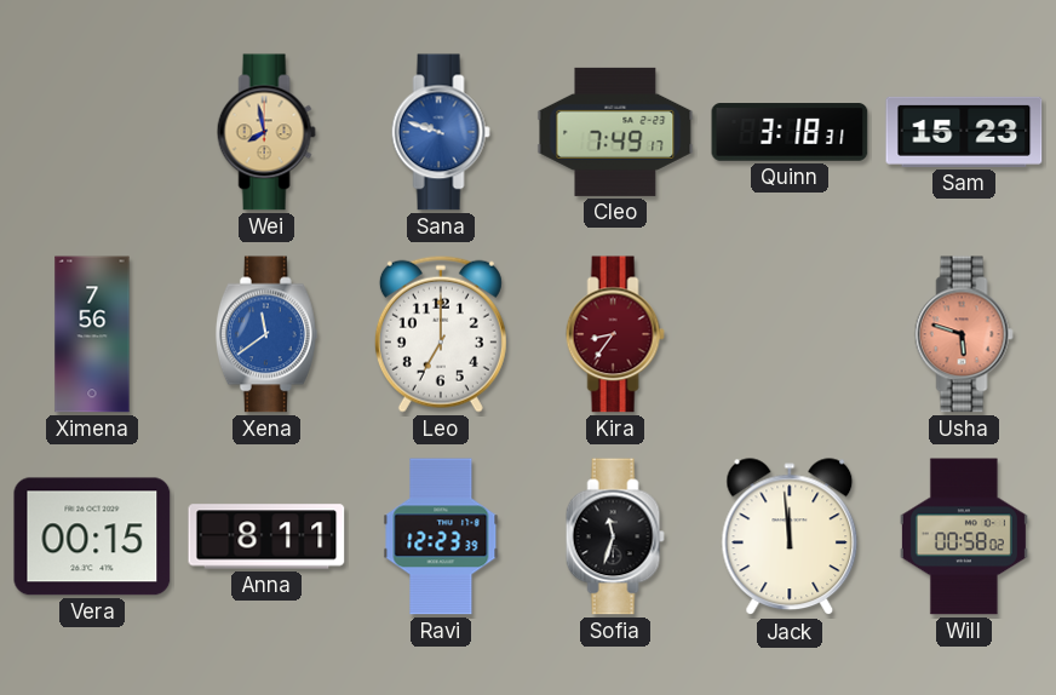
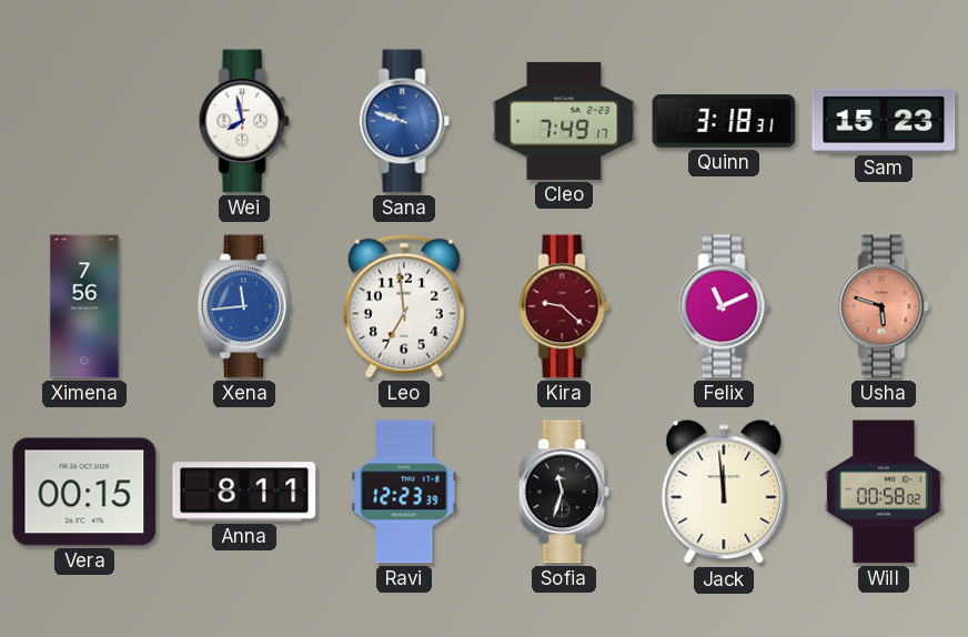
Wei dial: champagne -> white (244, 121)
Xena: 11:39 -> 11:44 (244, 306)
Leo: 7:00 -> 6:59 (404, 306)
Kira: 8:36 -> 9:22 (564, 306)
Felix: none -> 11:11 (724, 306)
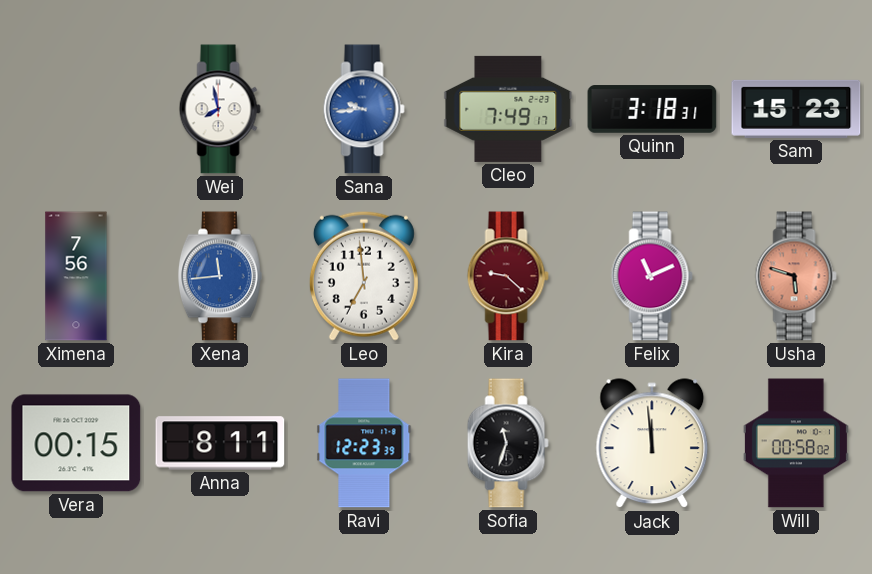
Sana: 9:48 -> 9:44 (364, 109)
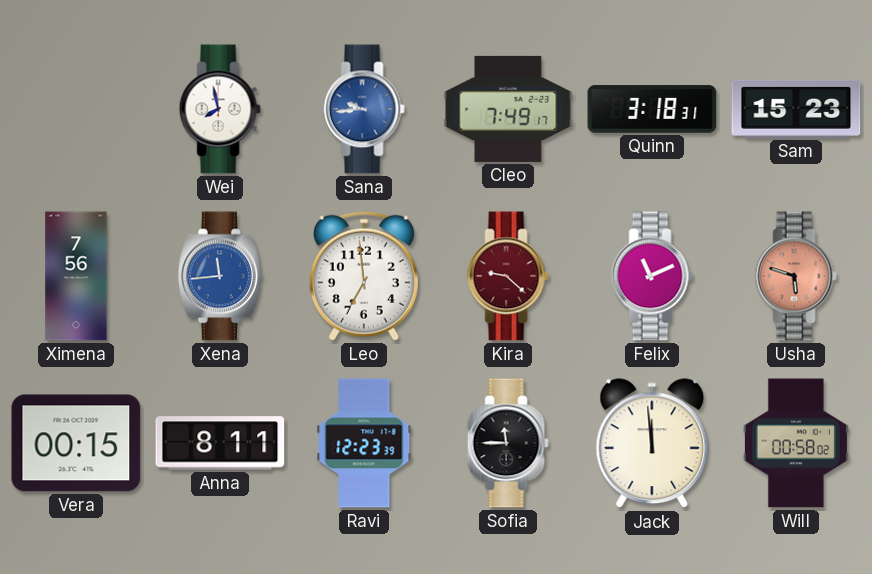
Sofia: 11:33 -> 11:45 (508, 443)
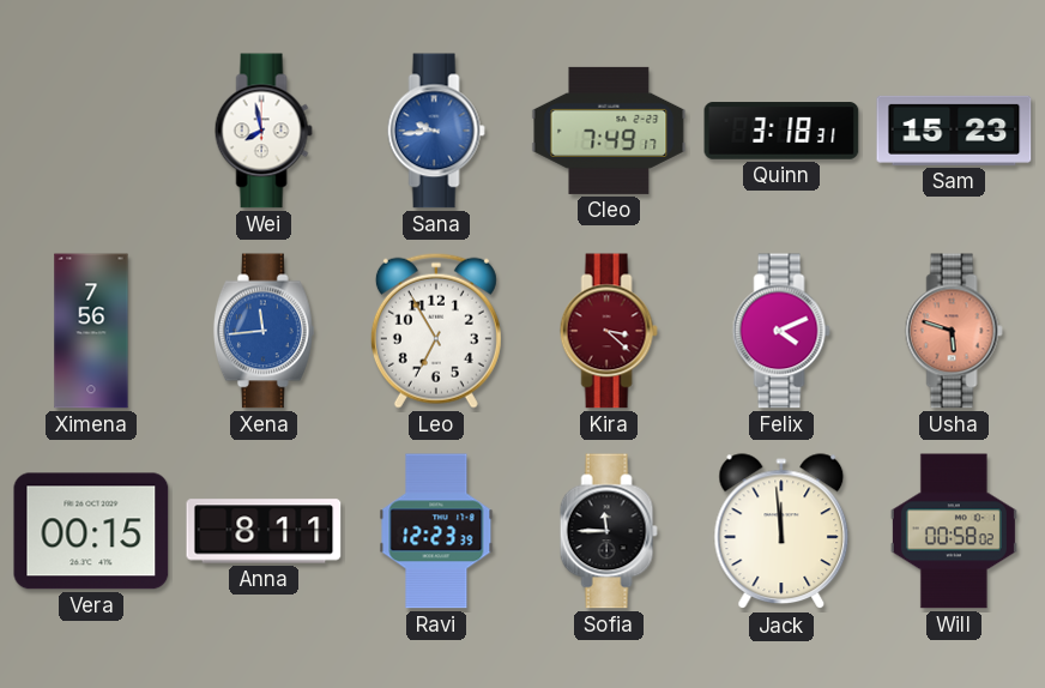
Leo: 6:59 -> 6:55 (436, 331)
Kira: 9:22 -> 3:22 (609, 331)
Felix: 11:11 -> 4:11 (781, 331)
